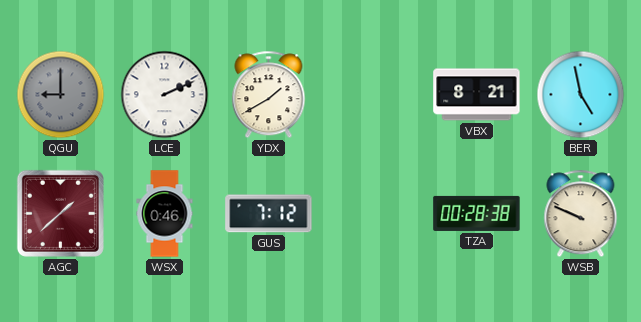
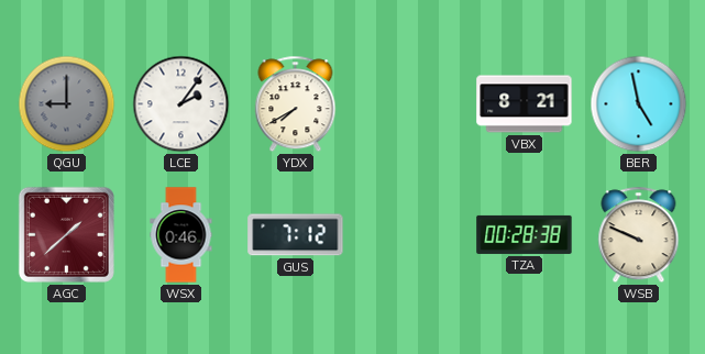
LCE: 2:11 -> 2:06 (181, 104)
YDX: 1:40 -> 7:40 (296, 104)
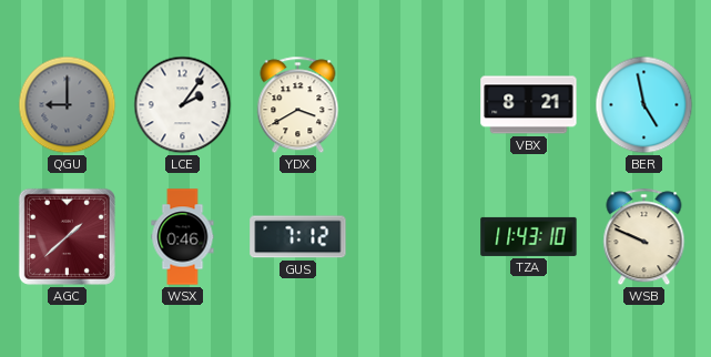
YDX: 7:40 -> 3:40 (298, 105)
TZA: 00:28 -> 11:43 (529, 236)
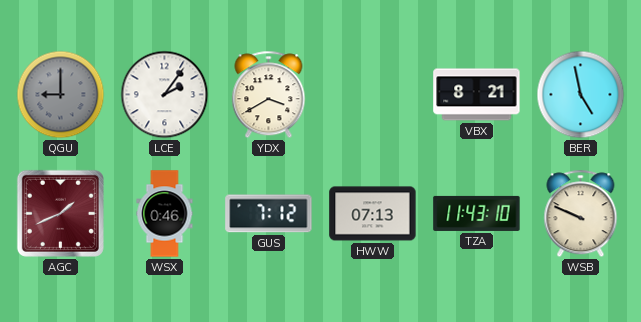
AGC: 1:38 -> 1:41 (60, 213)
HWW: none -> 07:13 (373, 214)
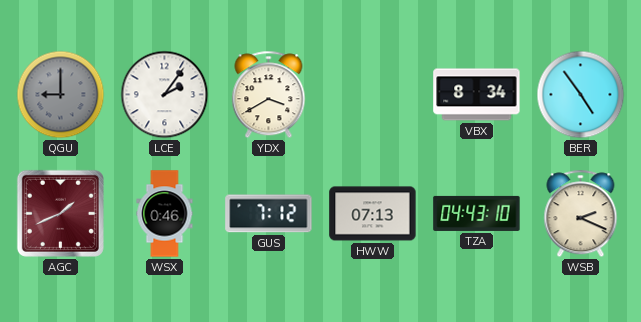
VBX: 8:21 -> 8:34 (477, 95)
BER: 4:58 -> 4:54 (581, 95)
TZA: 11:43 -> 04:43 (477, 213)
WSB: 9:49 -> 2:19 (581, 214)
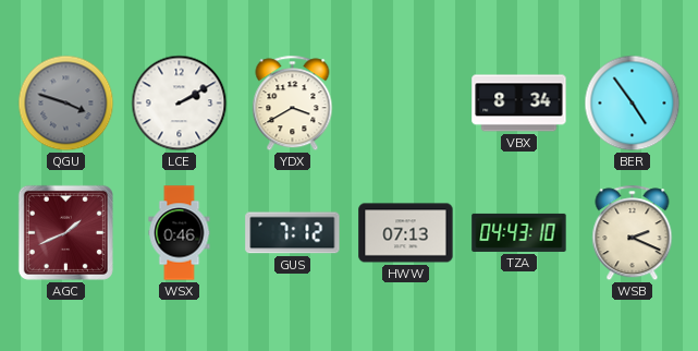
QGU: 9:00 -> 3:48 (66, 104)
LCE: 2:06 -> 2:10 (180, 104)
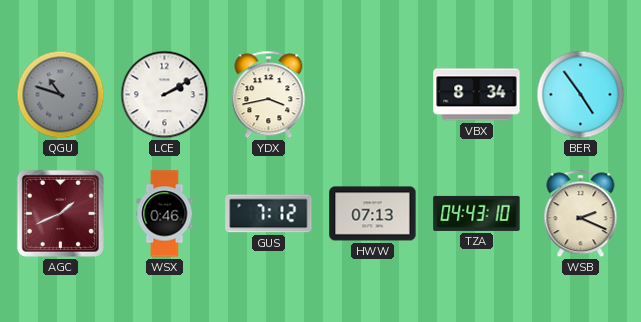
QGU: 3:48 -> 10:48 (61, 95)
YDX: 3:40 -> 3:43 (269, 95)
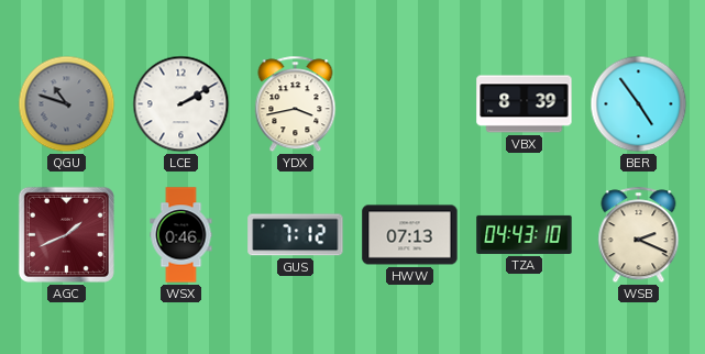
VBX: 8:34 -> 8:39 (525, 104)
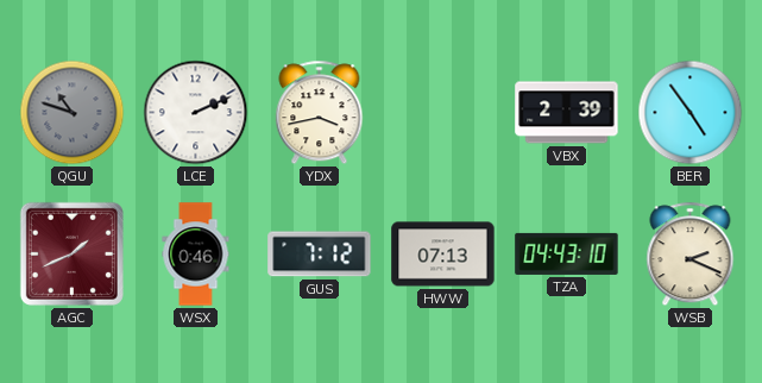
LCE: 2:10 -> 2:11 (196, 113)
VBX: 8:39 -> 2:39 (567, 113)
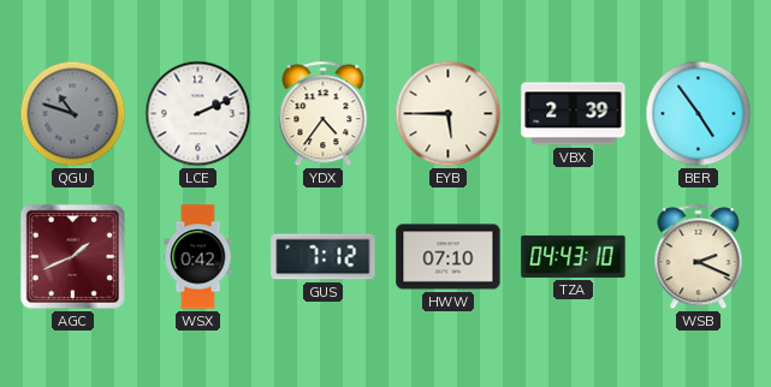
YDX: 3:43 -> 4:36 (324, 114)
EYB: none -> 5:45 (449, 114)
WSX: 0:46 -> 0:42 (198, 257)
HWW: 07:13 -> 07:10 (449, 257)
